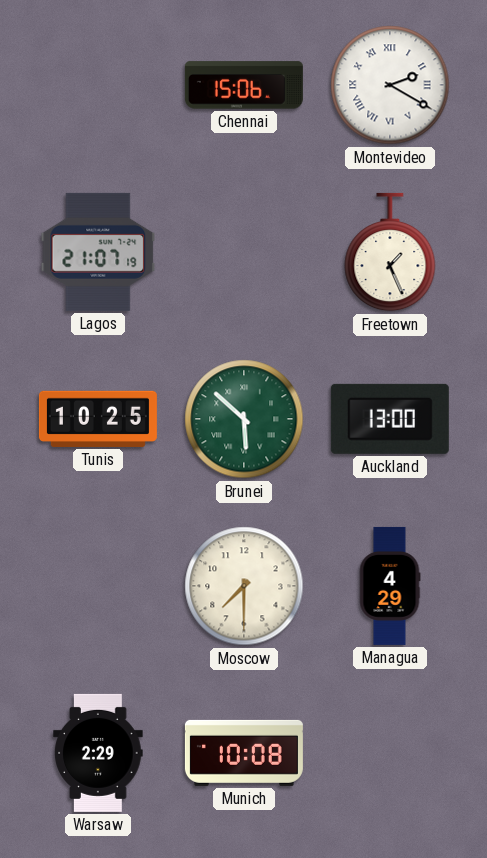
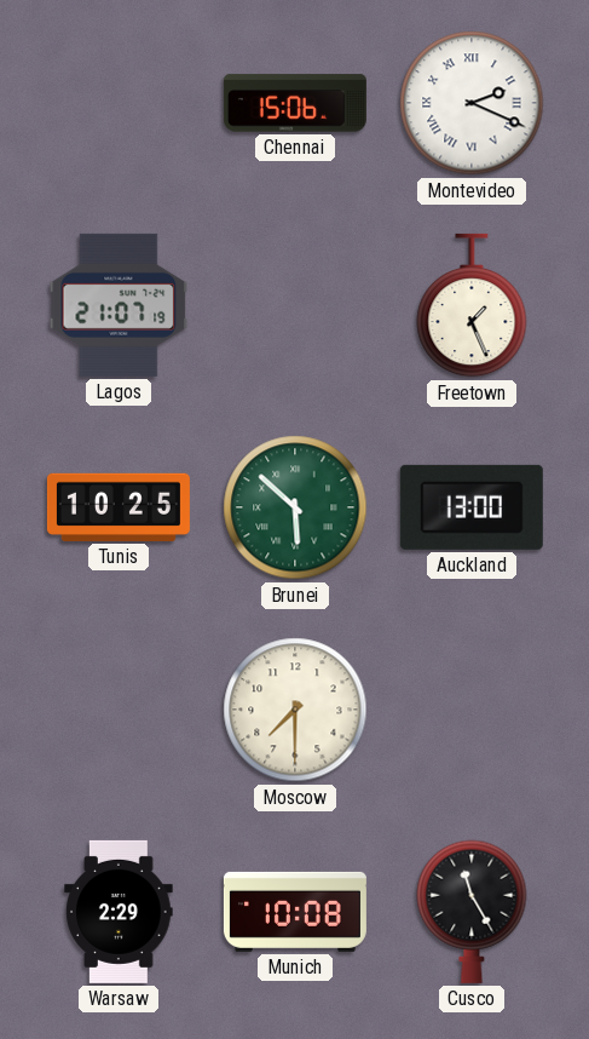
Montevideo: 2:20 -> 2:19 (472, 103)
Managua: 4:29 -> none (390, 586)
Cusco: none -> 11:25 (472, 912)
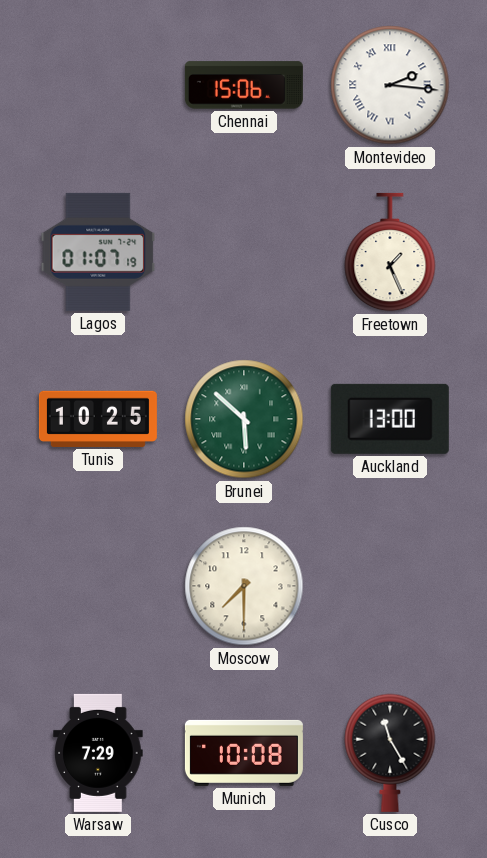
Montevideo: 2:19 -> 2:16 (390, 85)
Lagos: 21:07 -> 01:07 (98, 252)
Warsaw: 2:29 -> 7:29 (98, 753)
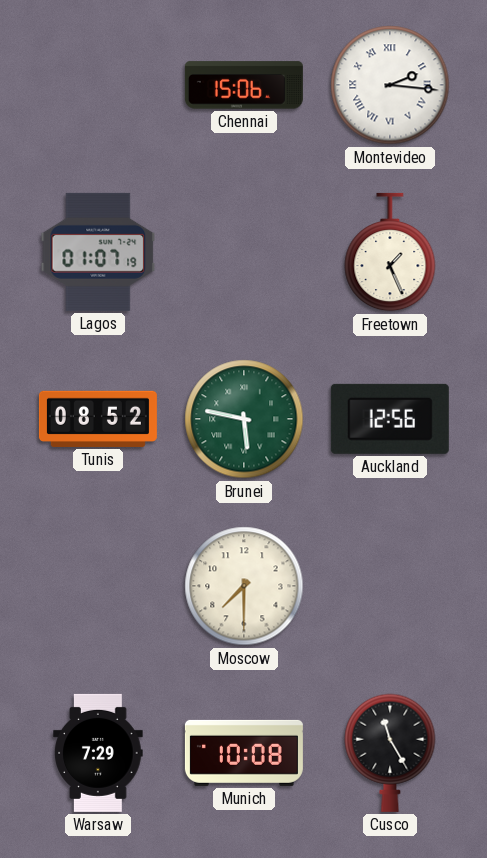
Tunis: 10:25 -> 08:52 (98, 419)
Brunei: 5:52 -> 5:47 (244, 419)
Auckland: 13:00 -> 12:56 (390, 419)
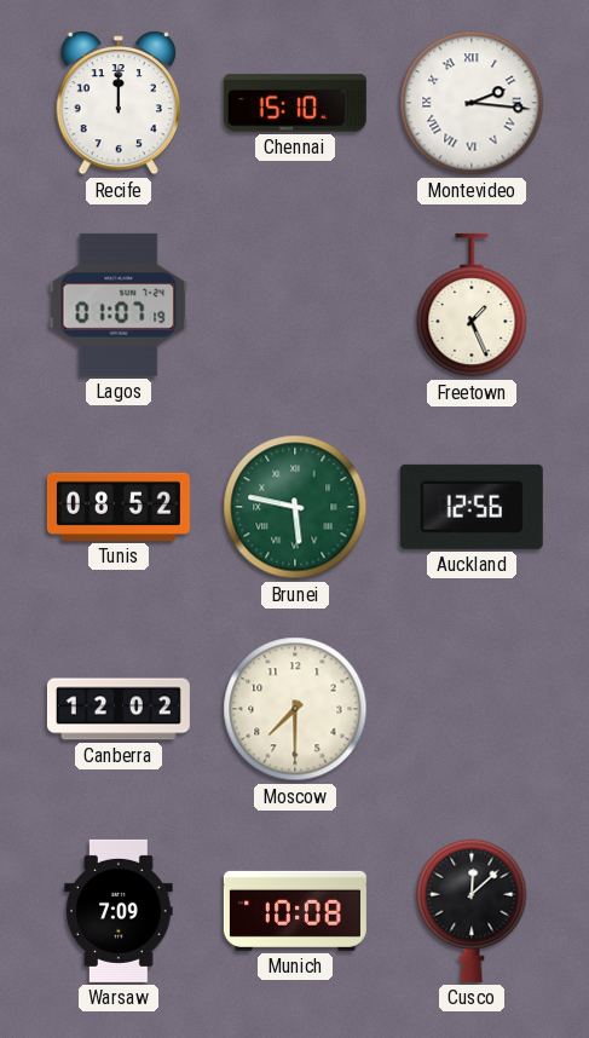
Recife: none -> 12:00 (117, 104)
Chennai: 15:06 -> 15:10 (295, 103)
Canberra: none -> 12:02 (119, 709)
Warsaw: 7:29 -> 7:09 (119, 911)
Cusco: 11:25 -> 12:08 (472, 911)
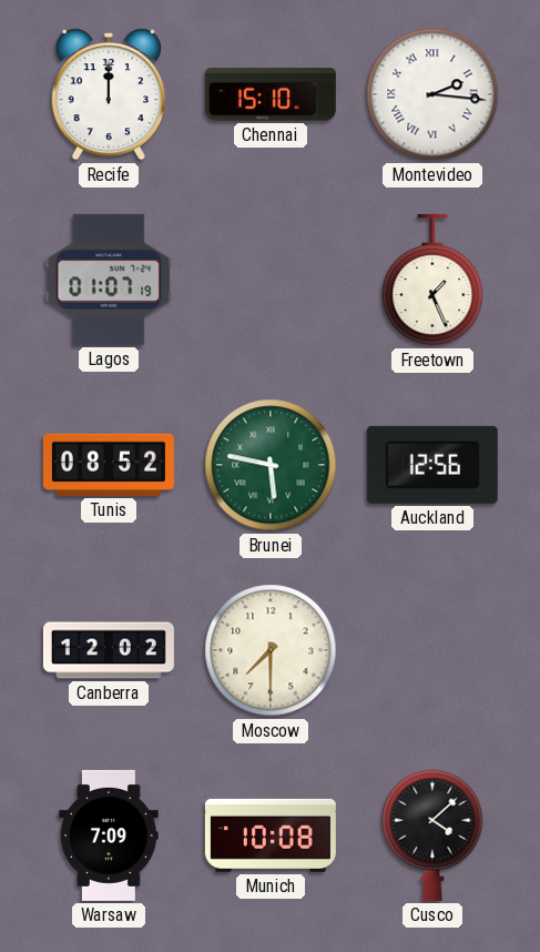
Cusco: 12:08 -> 4:08 (432, 835)
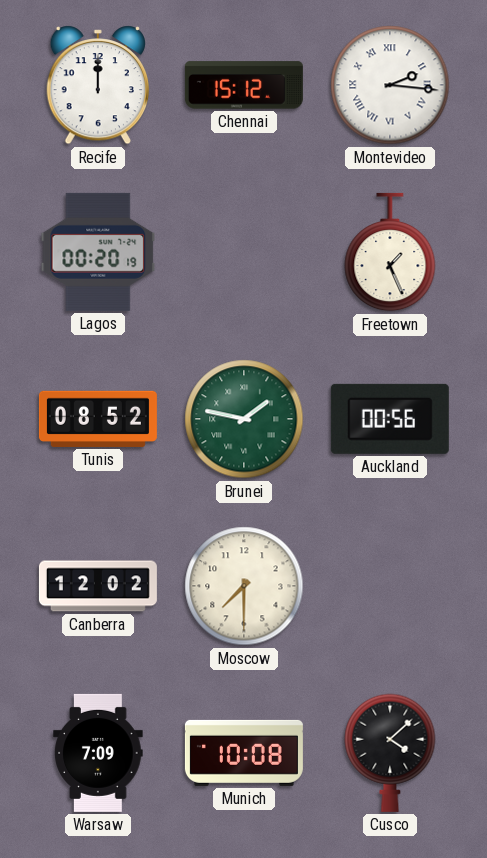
Chennai: 15:10 -> 15:12 (244, 85)
Lagos: 01:07 -> 00:20 (98, 252)
Brunei: 5:47 -> 1:47 (244, 419)
Auckland: 12:56 -> 00:56 (390, 419)
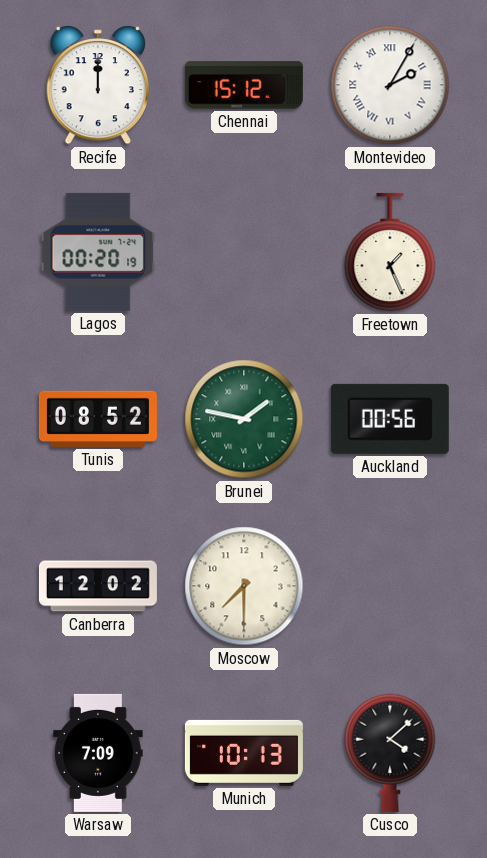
Montevideo: 2:16 -> 2:05 (390, 85)
Munich: 10:08 -> 10:13 (244, 753)
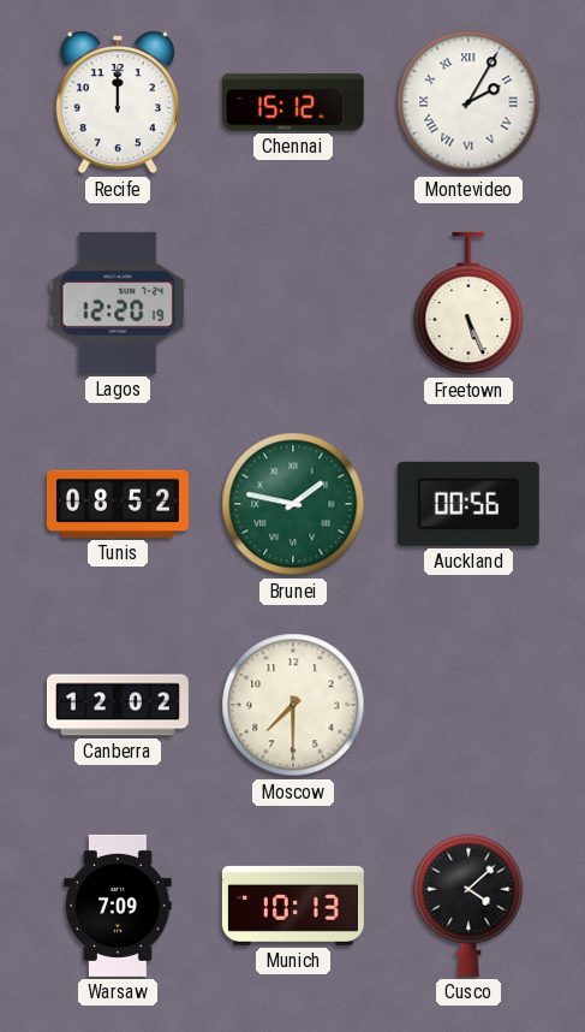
Lagos: 00:20 -> 12:20 (118, 303)
Freetown: 1:26 -> 5:26 (468, 303)
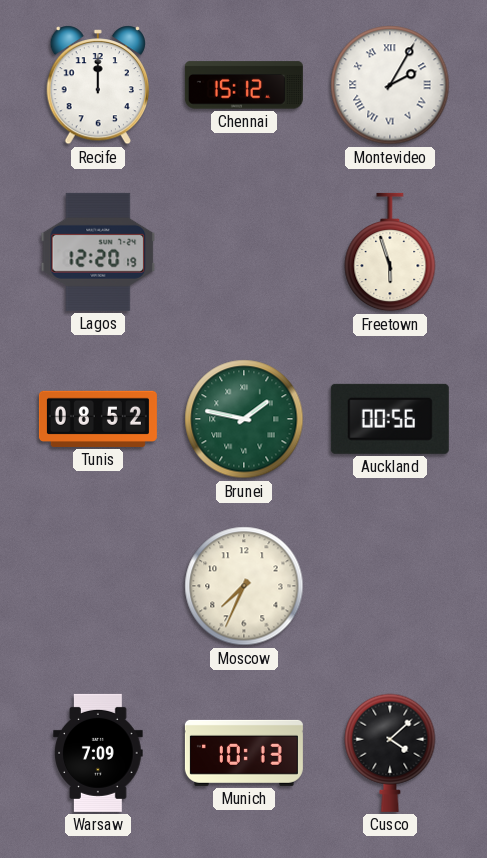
Freetown: 5:26 -> 5:57 (390, 252)
Canberra: 12:02 -> none (118, 705)
Moscow: 7:30 -> 7:34 (244, 586)
